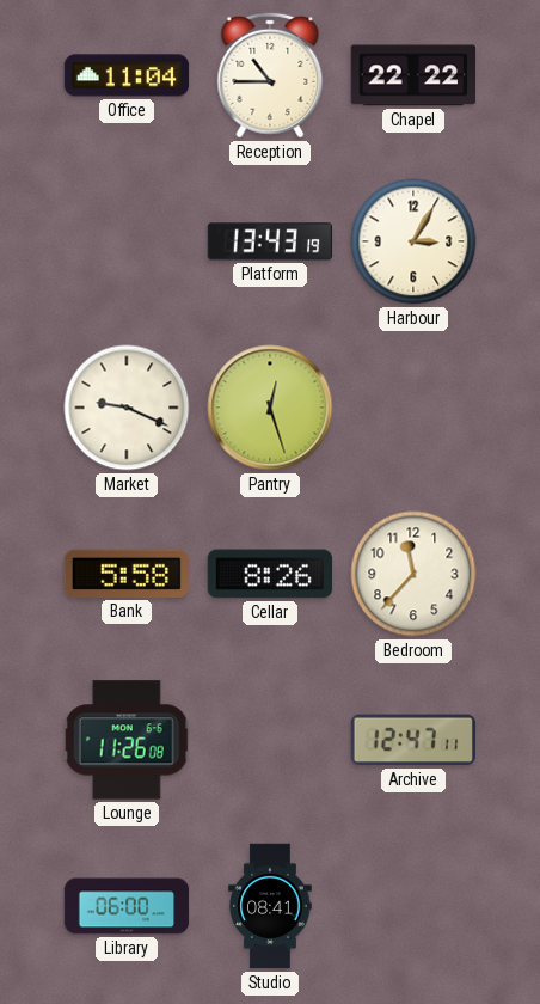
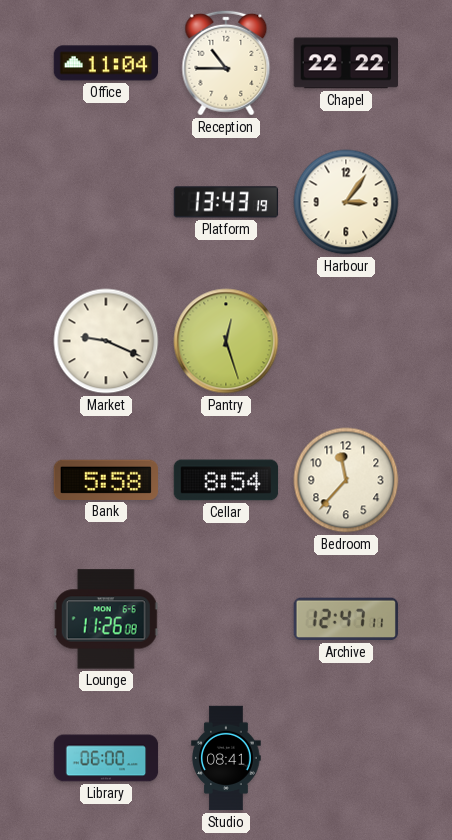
Harbour: 3:05 -> 3:06 (346, 202)
Cellar: 8:26 -> 8:54 (226, 480)
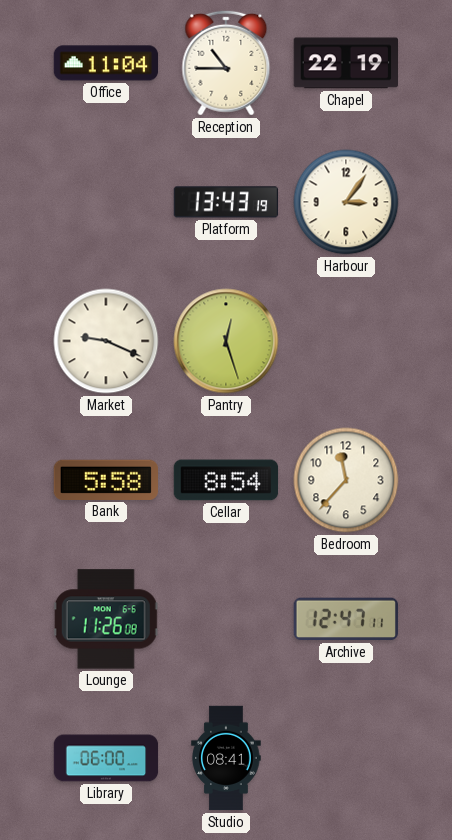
Chapel: 22:22 -> 22:19 (345, 63)
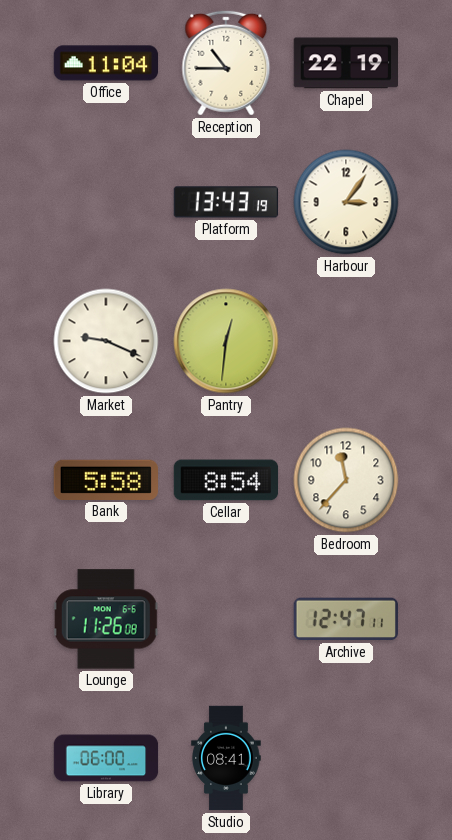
Pantry: 12:27 -> 12:31 (226, 341)
